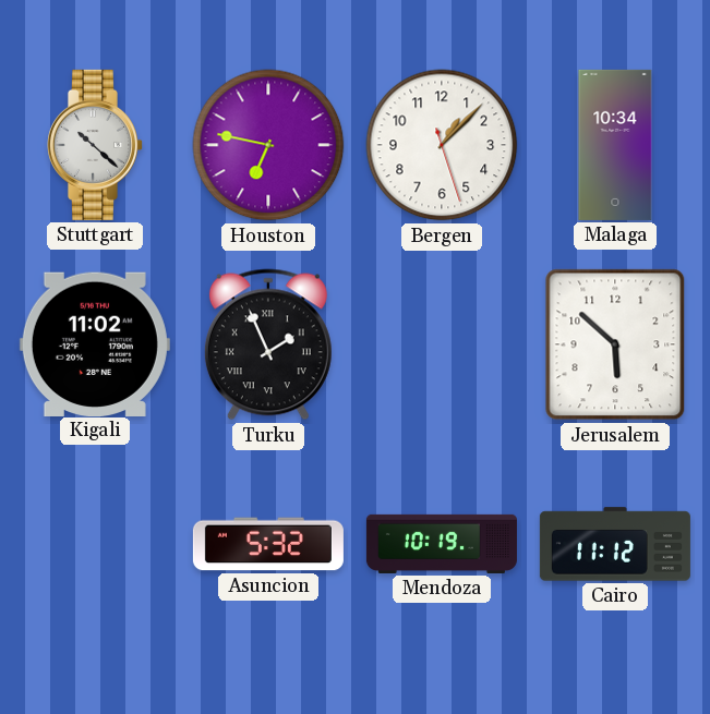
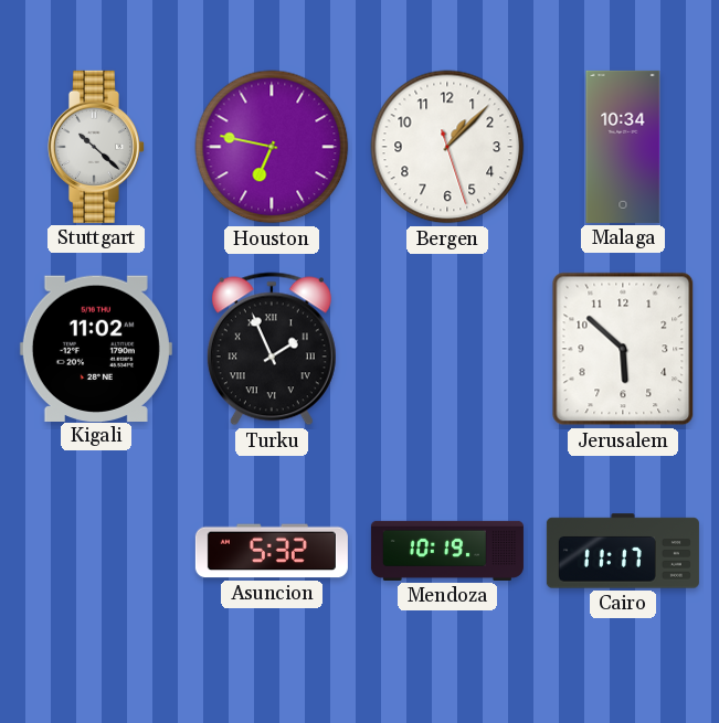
Cairo: 11:12 -> 11:17 (623, 551)
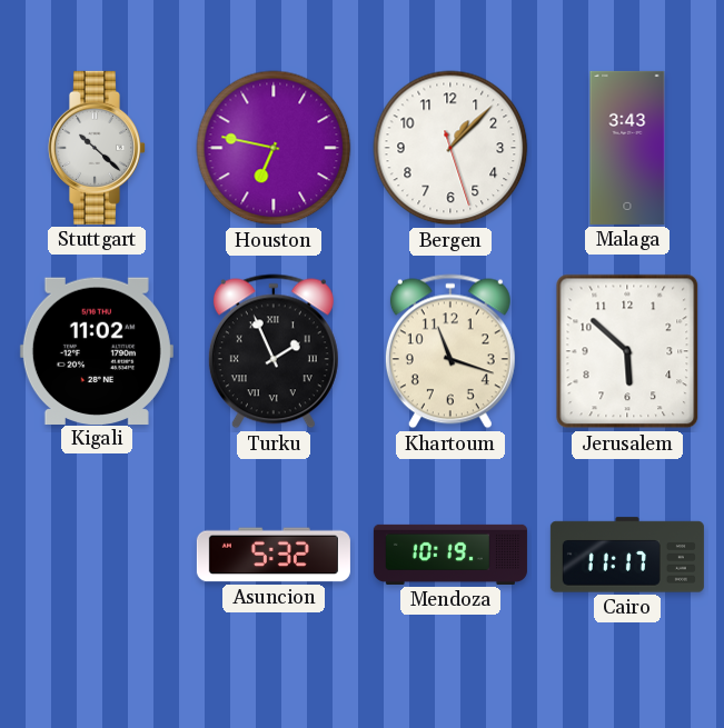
Malaga: 10:34 -> 3:43 (627, 148)
Khartoum: none -> 11:18 (450, 351)
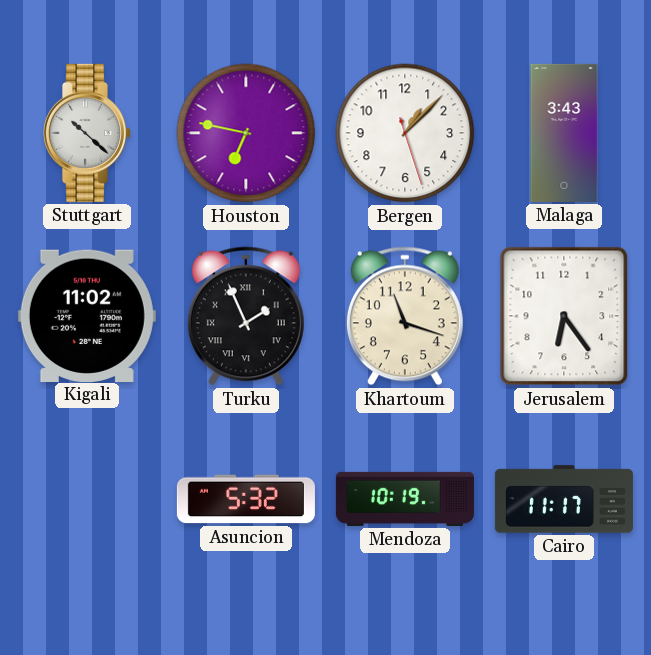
Jerusalem: 5:52 -> 6:24 (564, 316)
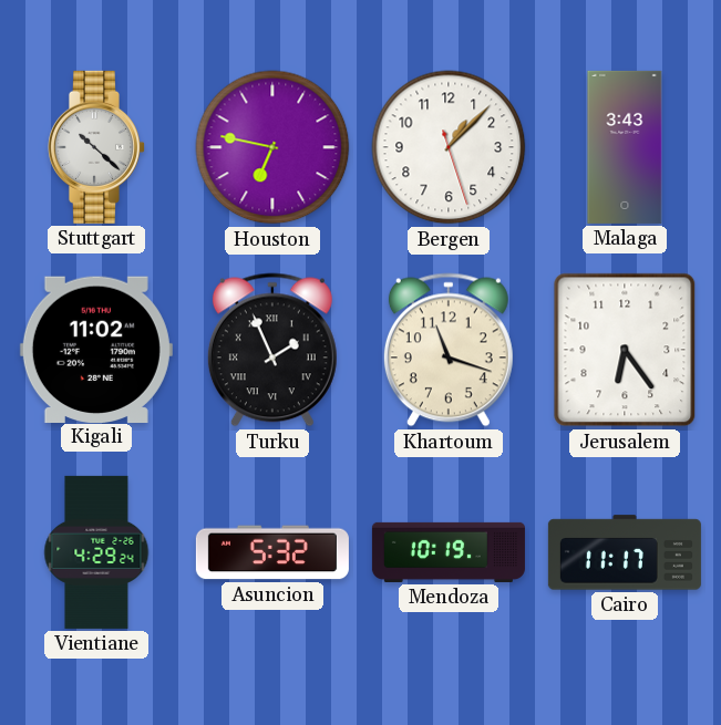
Vientiane: none -> 4:29 (96, 552)
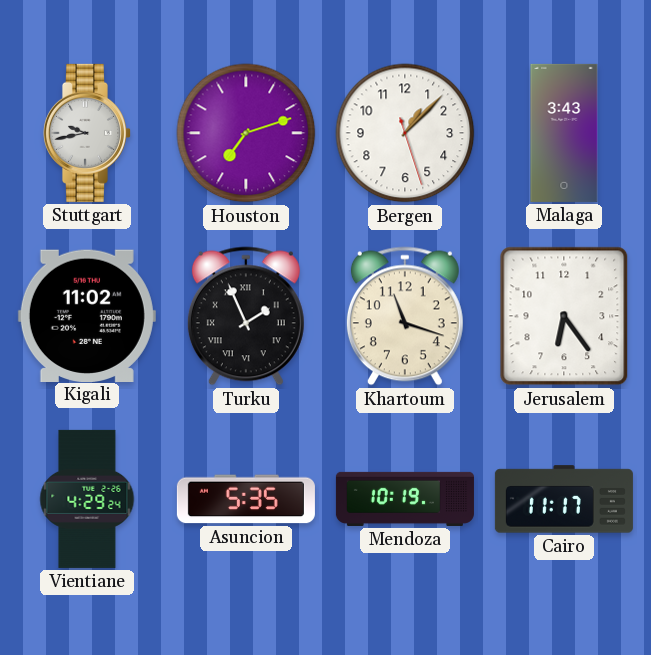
Stuttgart: 10:22 -> 9:43 (86, 133)
Houston: 6:47 -> 7:12 (246, 133)
Asuncion: 5:32 -> 5:35 (246, 499)
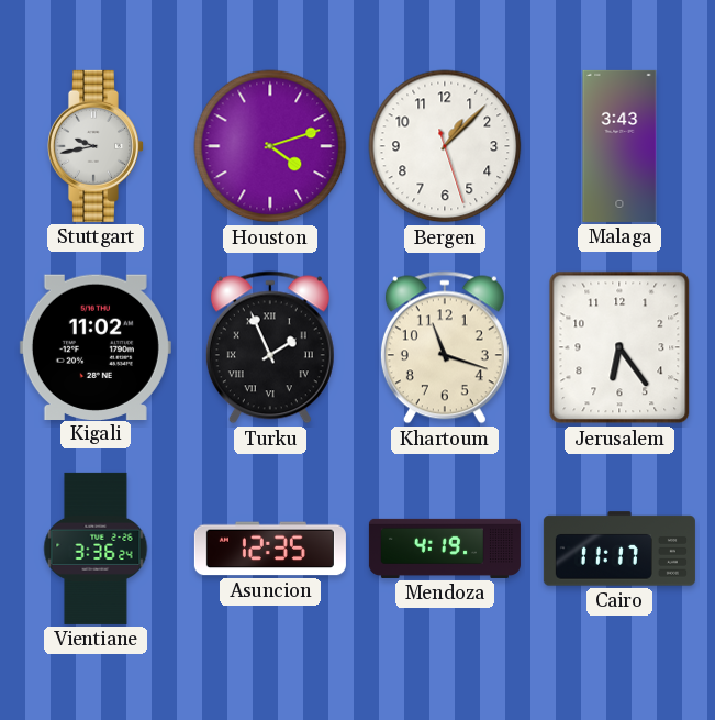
Houston: 7:12 -> 4:12 (270, 146)
Vientiane: 4:29 -> 3:36 (96, 549)
Asuncion: 5:35 -> 12:35 (270, 549)
Mendoza: 10:19 -> 4:19 (445, 549)
